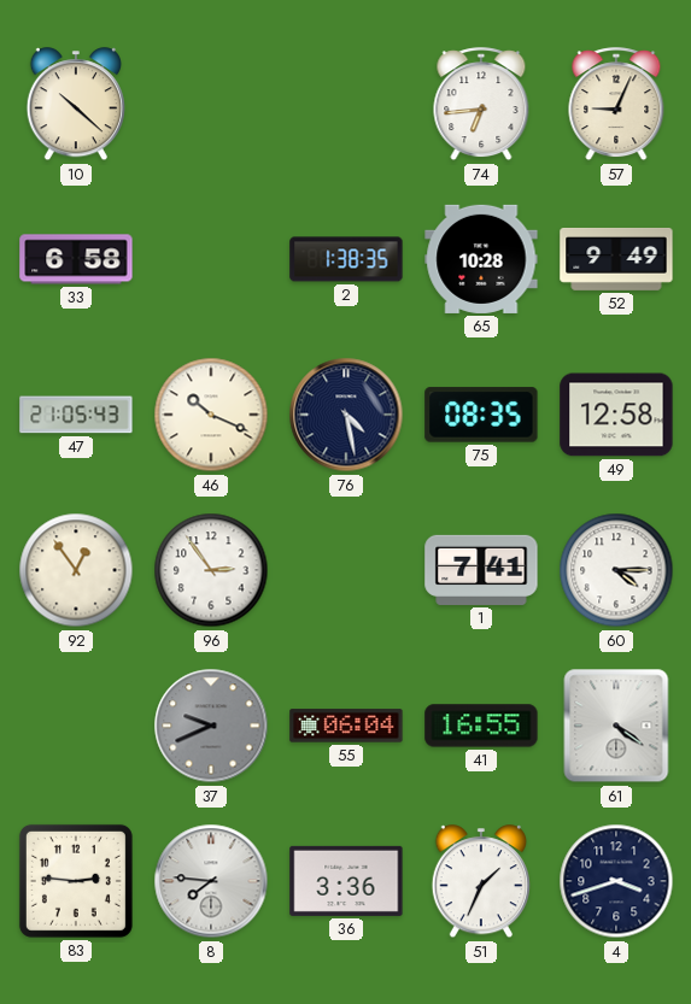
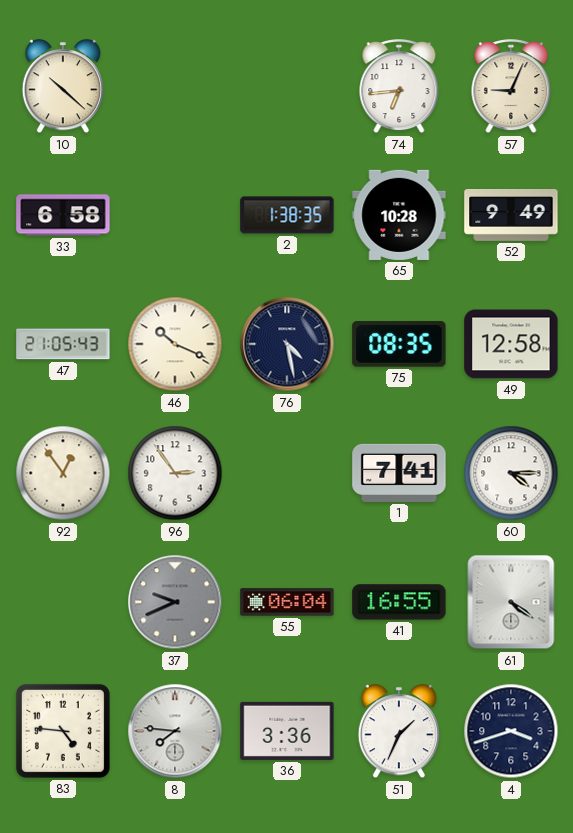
83: 2:46 -> 4:46 (63, 731)
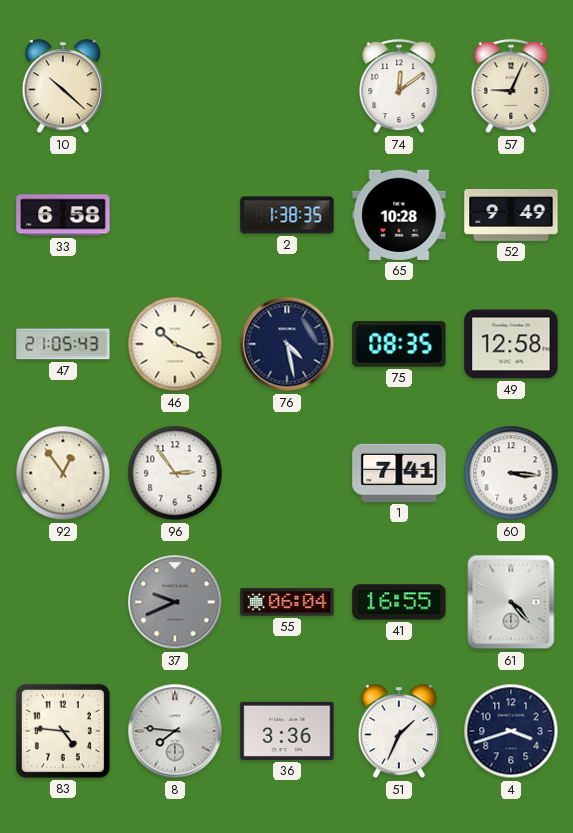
74: 6:44 -> 12:09 (399, 87)
60: 4:15 -> 3:16 (511, 473)
61: 4:21 -> 4:23 (511, 602)
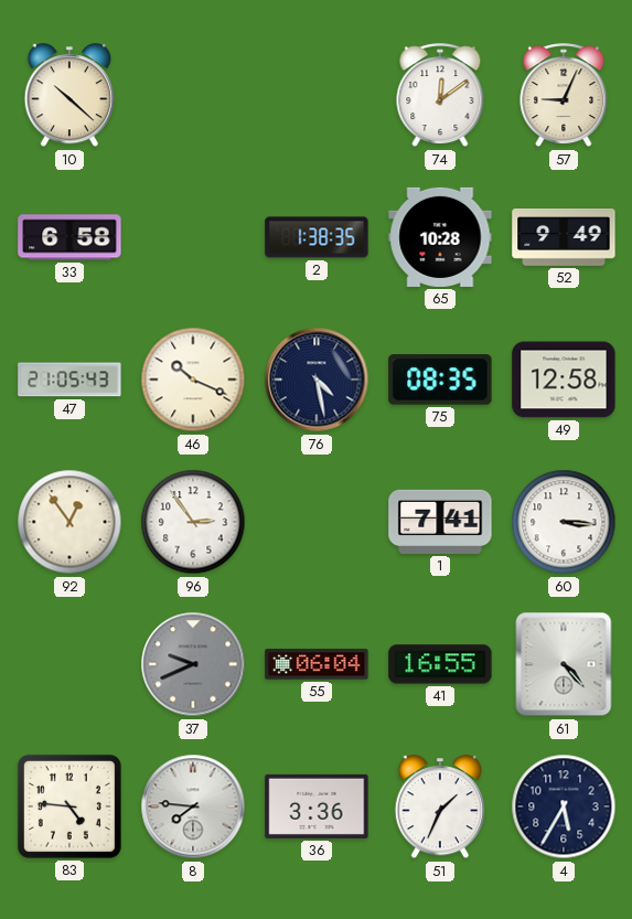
4: 3:42 -> 5:35 (564, 806)
